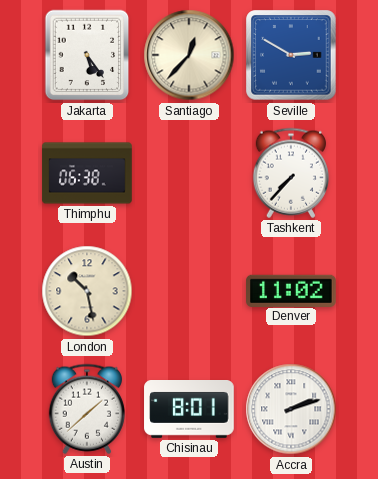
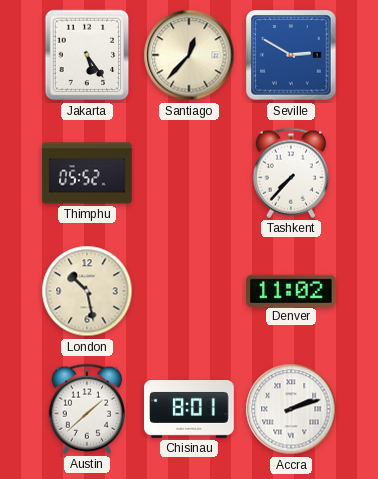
Thimphu: 06:38 -> 05:52 (87, 173)
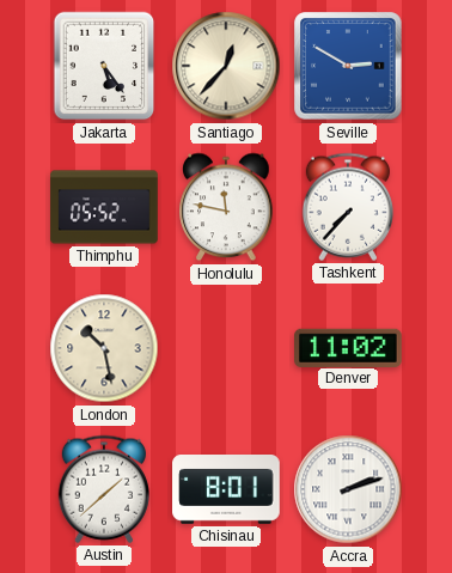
Honolulu: none -> 11:47 (226, 207)
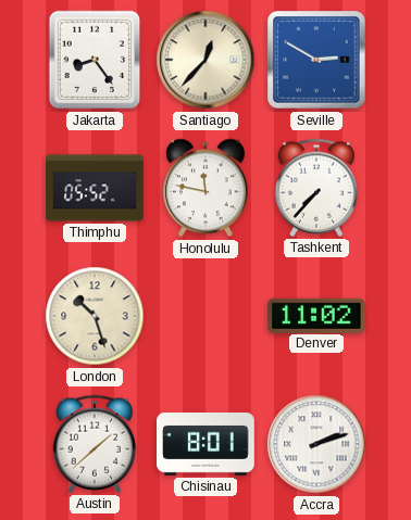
Jakarta: 5:24 -> 8:24 (95, 60)
London: 10:28 -> 10:27 (95, 316)
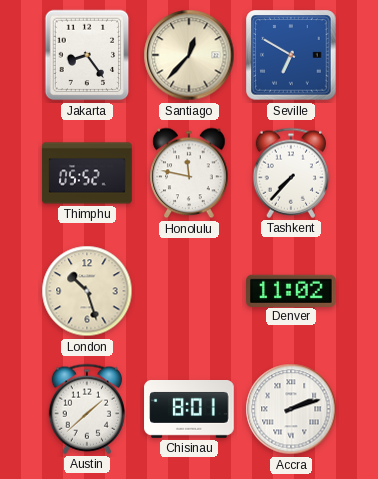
Seville: 2:50 -> 6:50 (291, 55)
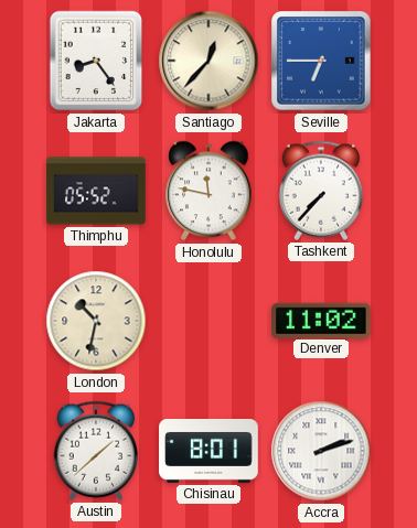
Seville: 6:50 -> 6:45 (321, 61)
London: 10:27 -> 10:32 (96, 321)
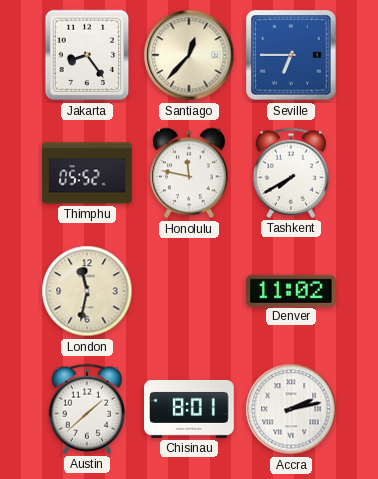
Tashkent: 7:37 -> 7:40 (290, 173)
London: 10:32 -> 11:32 (87, 291)
Accra: 2:12 -> 2:13 (291, 409)
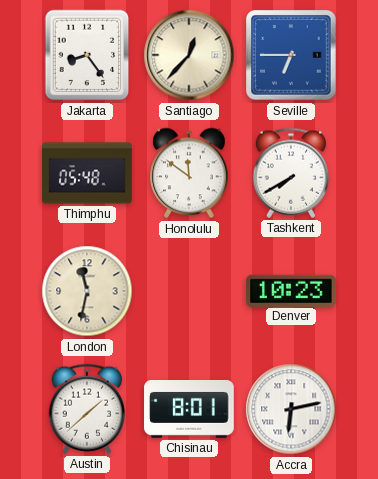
Thimphu: 05:52 -> 05:48 (87, 173)
Honolulu: 11:47 -> 11:51 (189, 173)
Denver: 11:02 -> 10:23 (291, 290)
Accra: 2:13 -> 6:13 (291, 409)
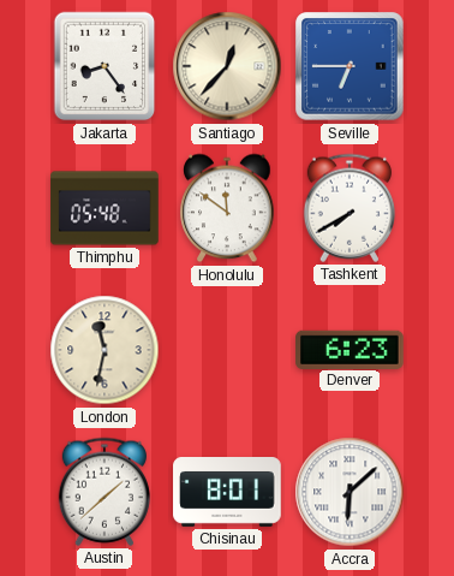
Denver: 10:23 -> 6:23 (350, 349)
Accra: 6:13 -> 6:08 (350, 492)
